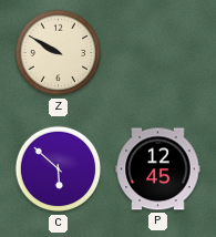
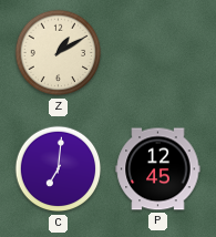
Z: 9:50 -> 1:10 (59, 53)
C: 5:52 -> 7:01 (59, 169)
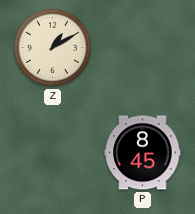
C: 7:01 -> none (59, 169)
P: 12:45 -> 8:45 (143, 153)
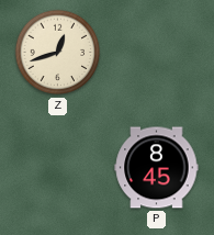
Z: 1:10 -> 12:42 (58, 53)
